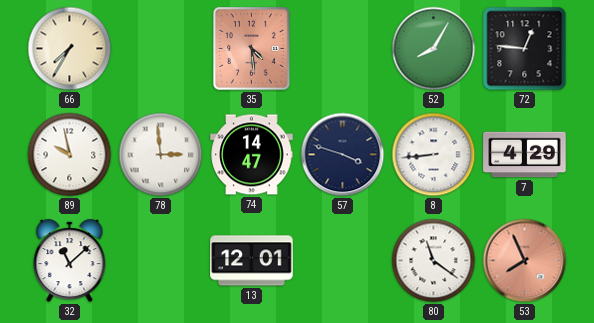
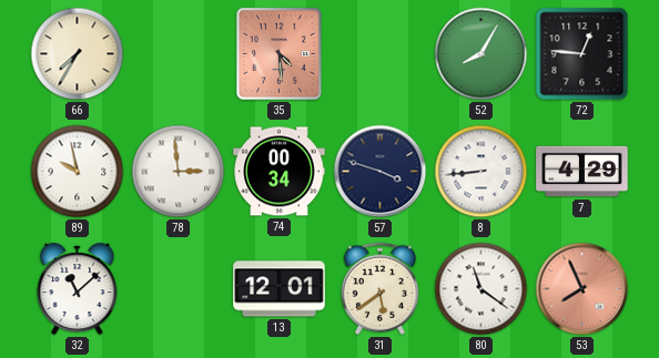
74: 14:47 -> 00:34 (280, 172)
31: none -> 5:39 (379, 288)
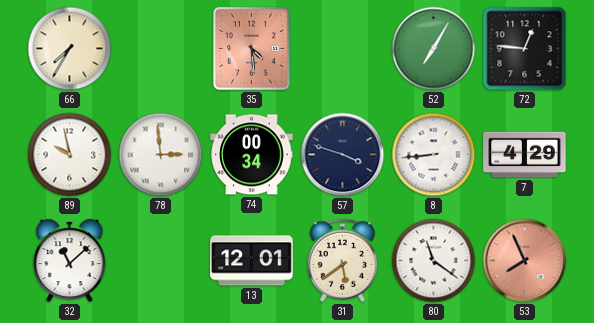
52: 8:05 -> 7:05 (434, 49)
